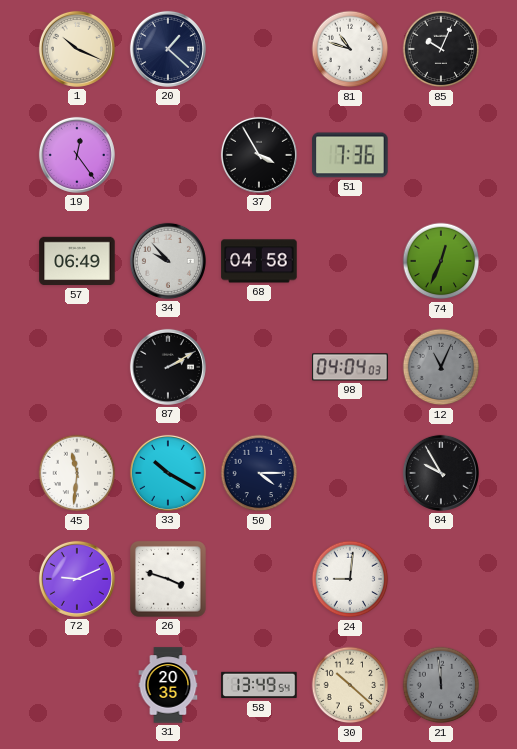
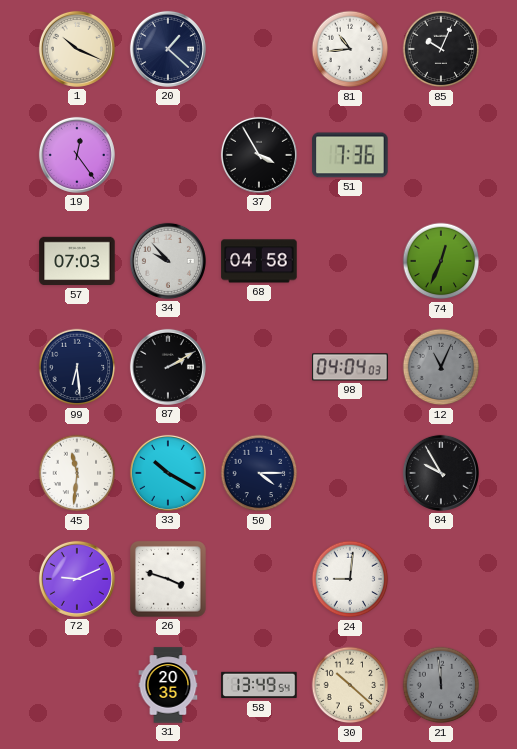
81: 10:48 -> 10:44 (350, 49)
57: 06:49 -> 07:03 (77, 261)
99: none -> 6:29 (77, 367)
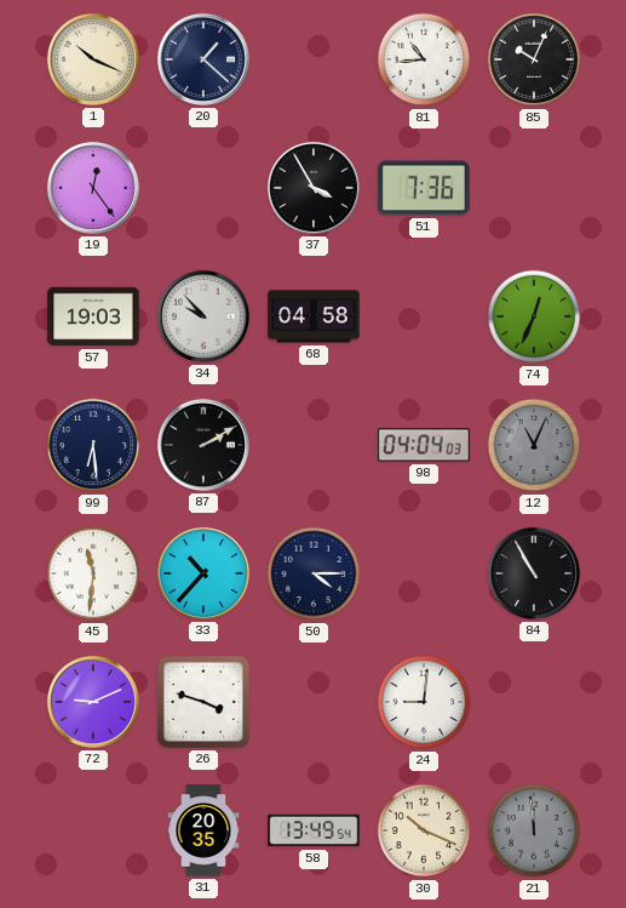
57: 07:03 -> 19:03 (93, 316)
33: 10:20 -> 10:37 (203, 573)
84: 9:55 -> 10:55 (534, 573)
30: 10:22 -> 10:19 (424, 830)
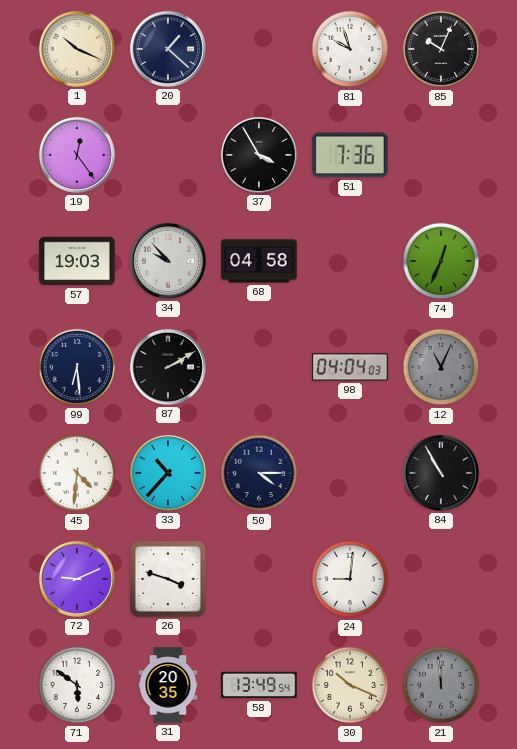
81: 10:44 -> 9:57 (350, 49)
45: 11:31 -> 4:31 (77, 473)
71: none -> 5:51 (77, 685)
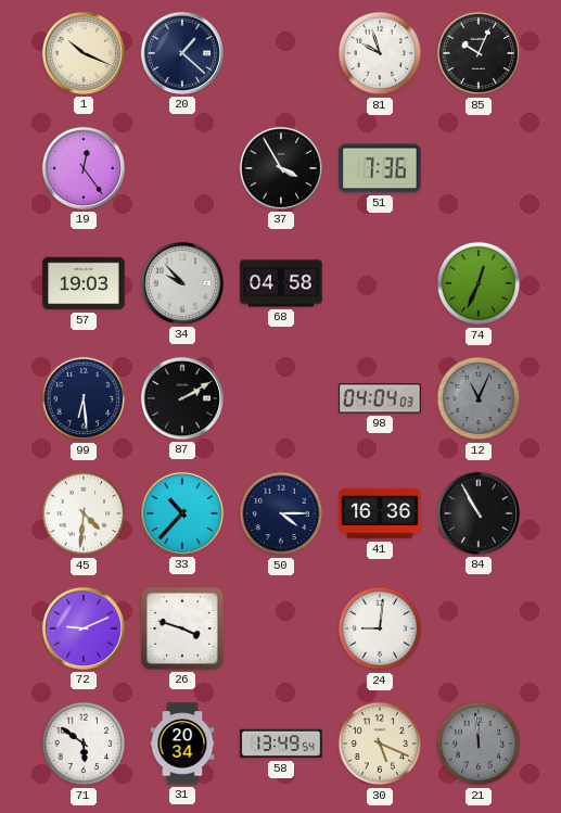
41: none -> 16:36 (380, 513)
31: 20:35 -> 20:34 (182, 744)
30: 10:19 -> 5:19 (380, 744)
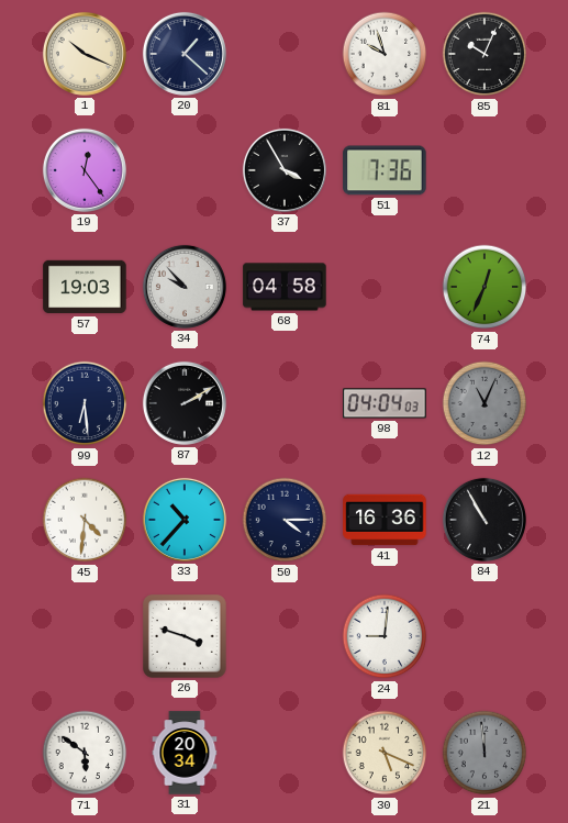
72: 9:11 -> none (84, 628)
58: 13:49 -> none (281, 744)
